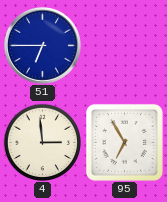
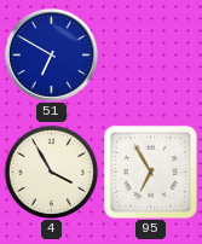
51: 6:45 -> 6:50 (51, 54)
4: 2:59 -> 3:55 (51, 172)
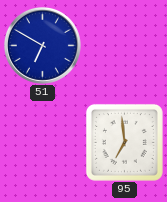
4: 3:55 -> none (51, 172)
95: 6:55 -> 6:59 (124, 142)
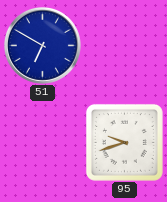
95: 6:59 -> 9:42 (124, 142)
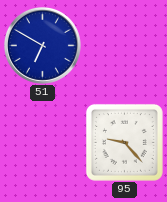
95: 9:42 -> 9:23 (124, 142)
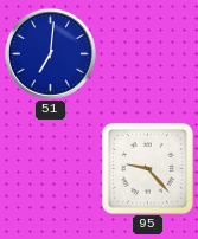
51: 6:50 -> 7:01 (50, 53)
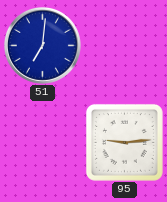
95: 9:23 -> 9:14 (124, 142)
